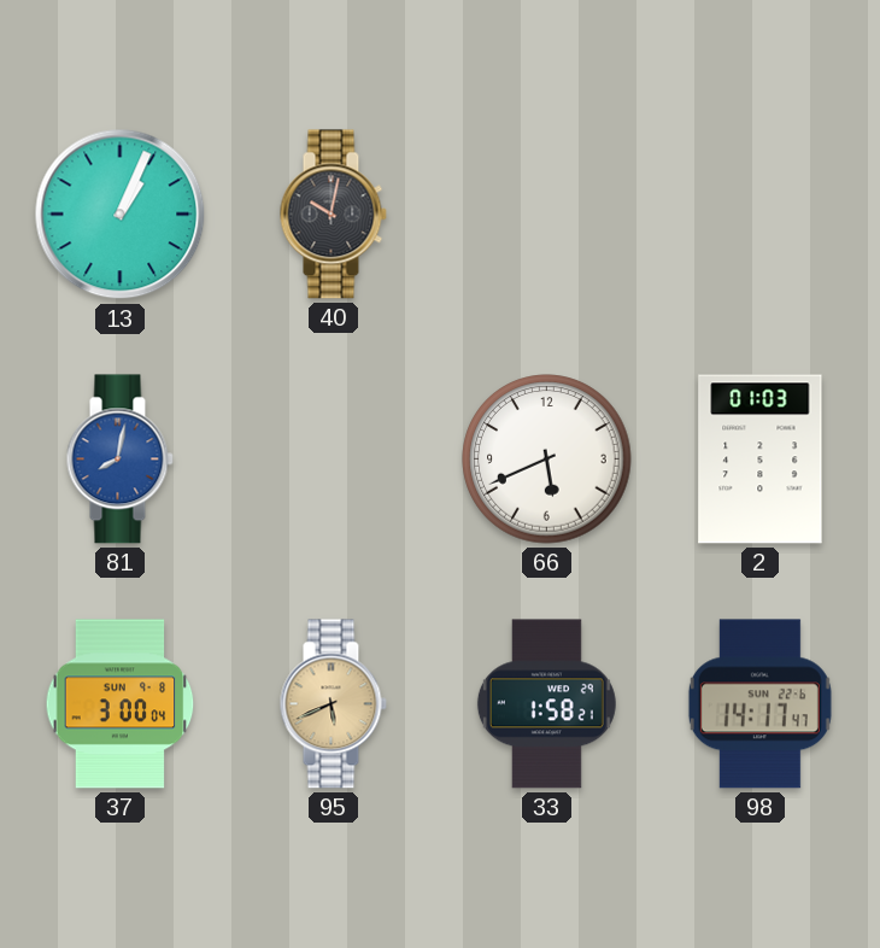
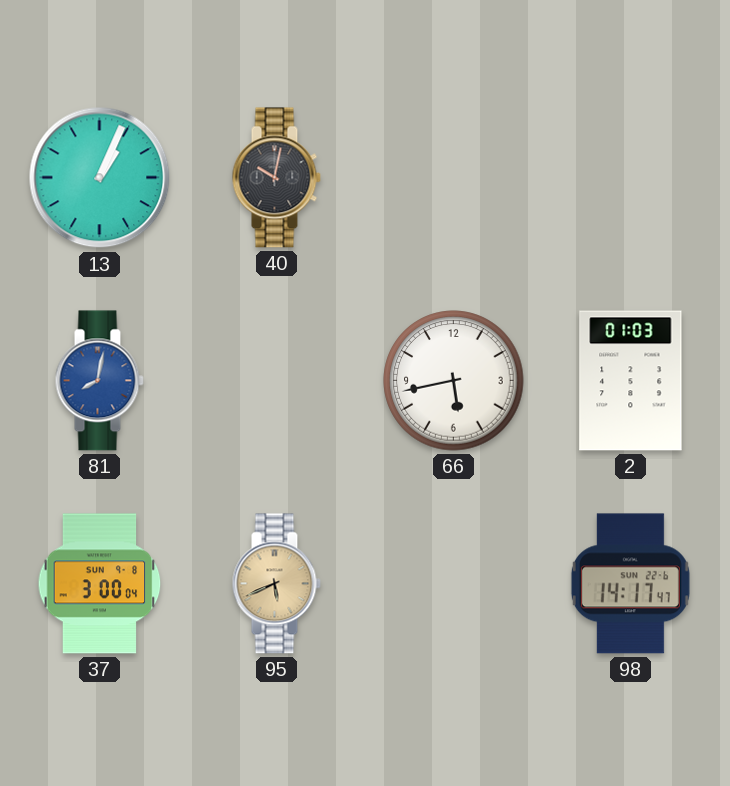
66: 5:41 -> 5:43 (454, 381)
33: 1:58 -> none (546, 704)
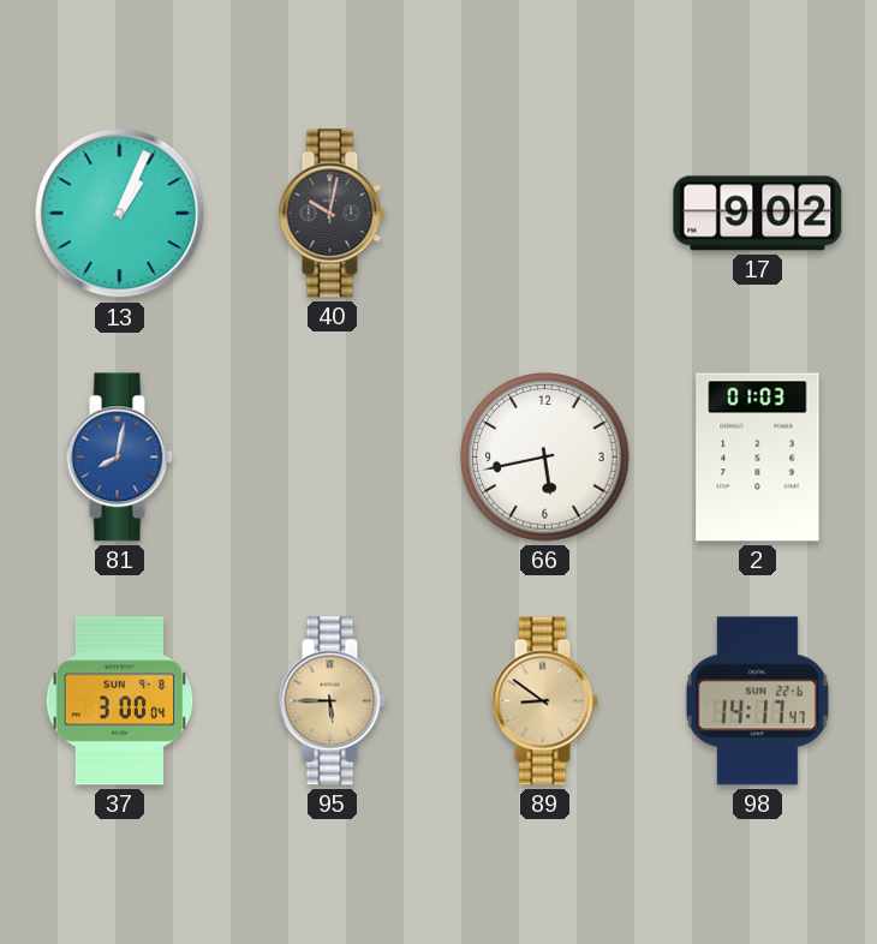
17: none -> 9:02 (758, 214)
95: 5:41 -> 5:45 (332, 701)
89: none -> 8:51 (544, 701)
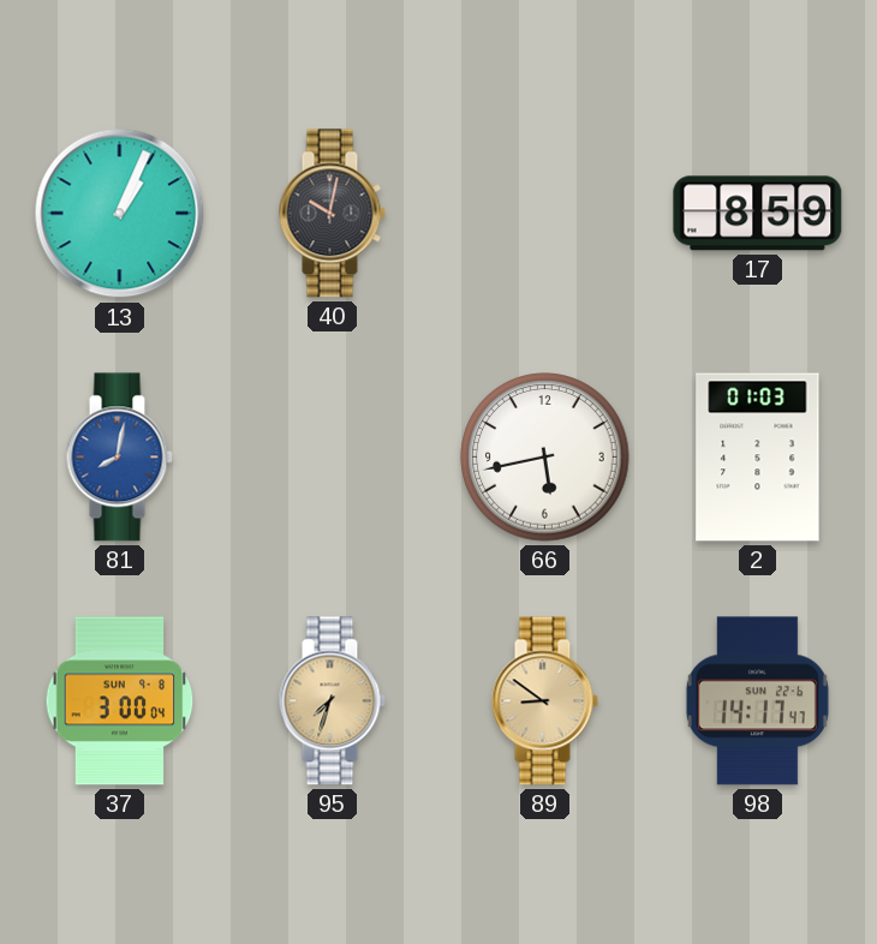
17: 9:02 -> 8:59 (758, 214)
95: 5:45 -> 7:33 (332, 701)
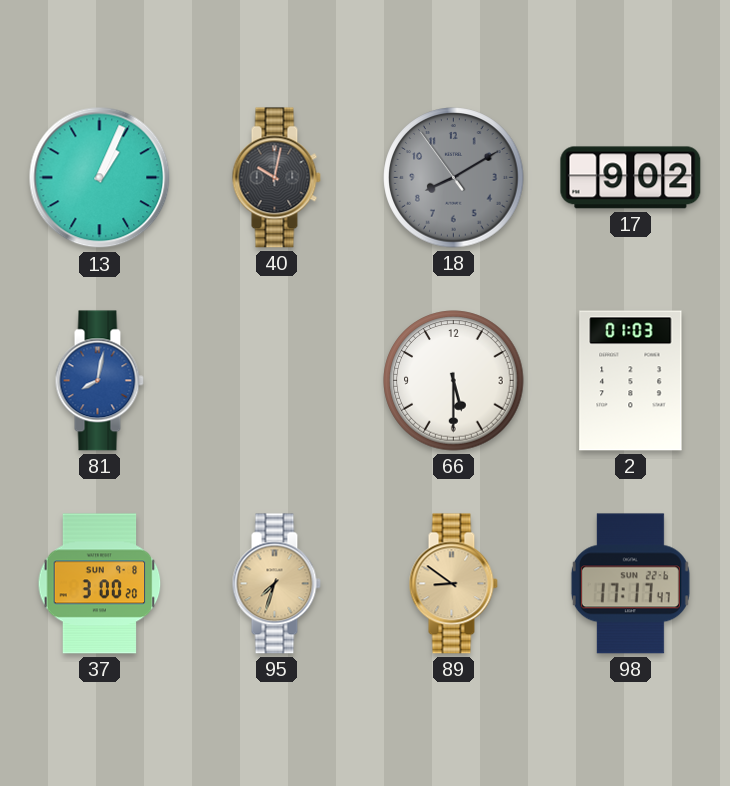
18: none -> 8:09 (454, 178)
17: 8:59 -> 9:02 (631, 178)
66: 5:43 -> 5:30 (454, 381)
37: 3:00:04 -> 3:00:20 (100, 584)
98: 14:17 -> 17:17 (630, 584)
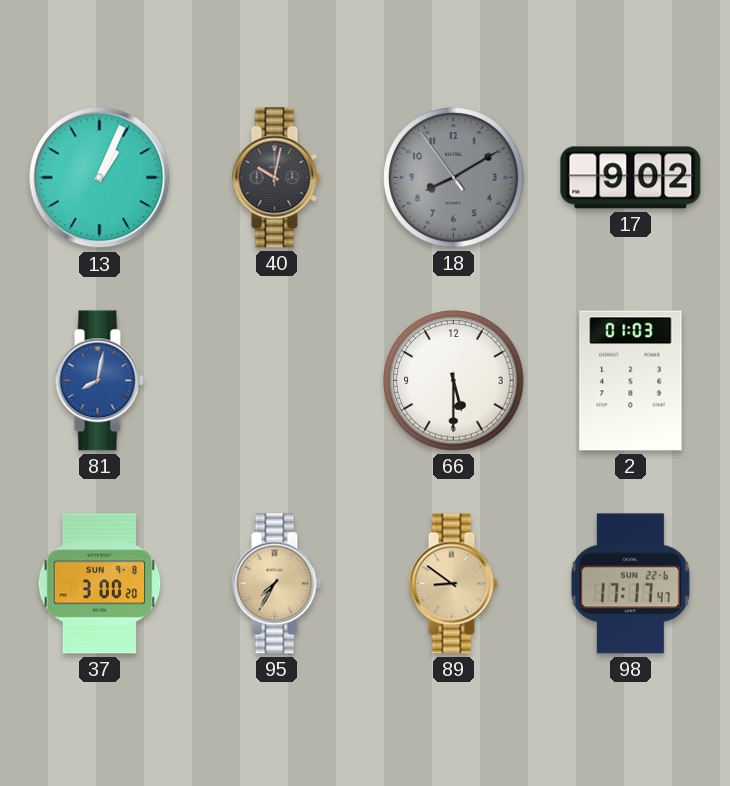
95: 7:33 -> 7:35 (276, 584)
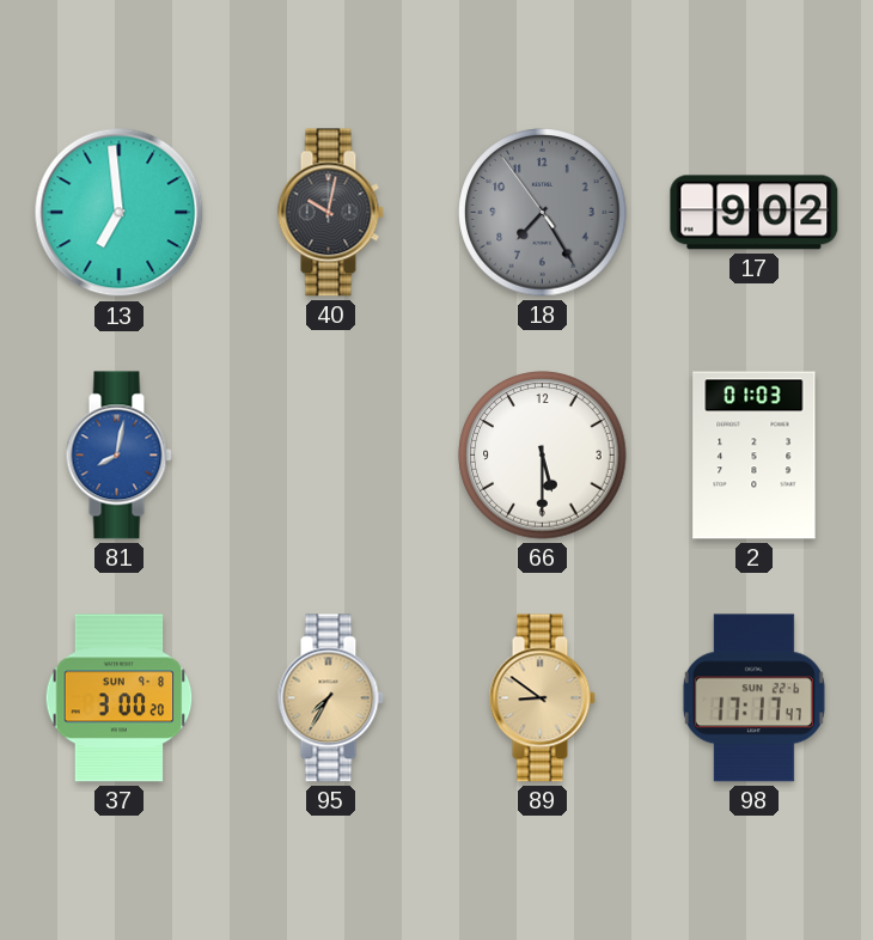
13: 1:04 -> 6:59 (120, 213)
18: 8:09 -> 7:24 (543, 213)
